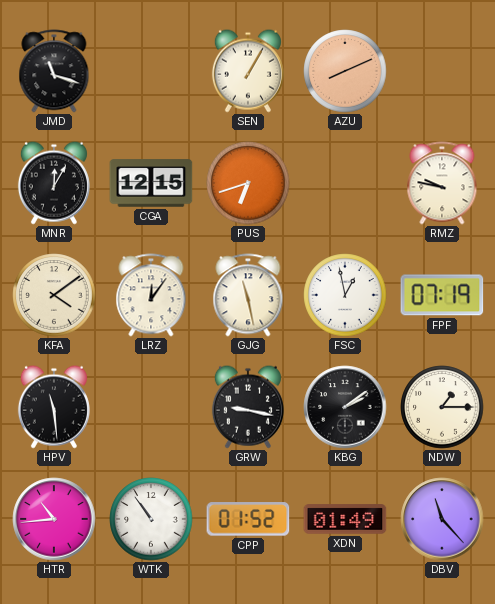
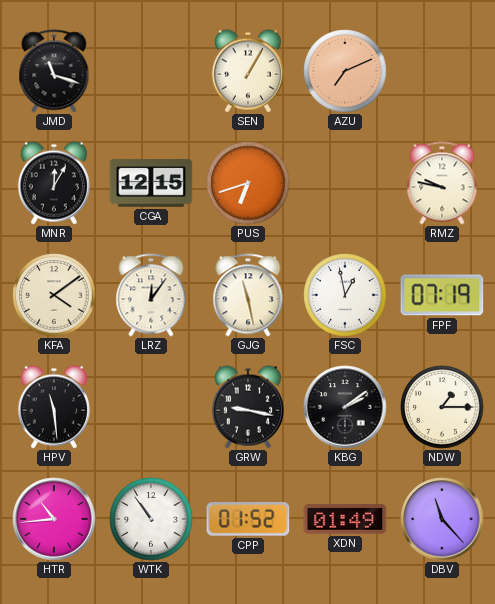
AZU: 8:11 -> 7:11 (345, 71)
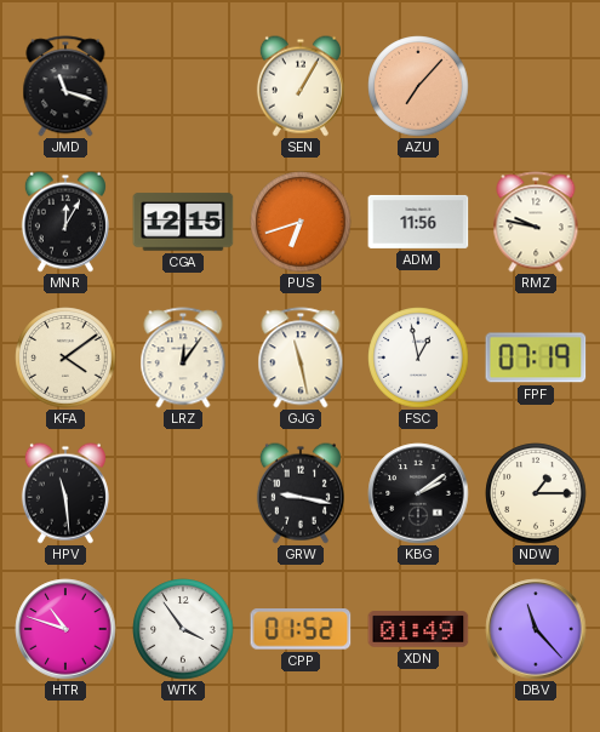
AZU: 7:11 -> 7:07 (418, 86)
ADM: none -> 11:56 (418, 222)
HTR: 10:44 -> 10:48 (65, 629)
WTK: 10:54 -> 3:54 (183, 629)
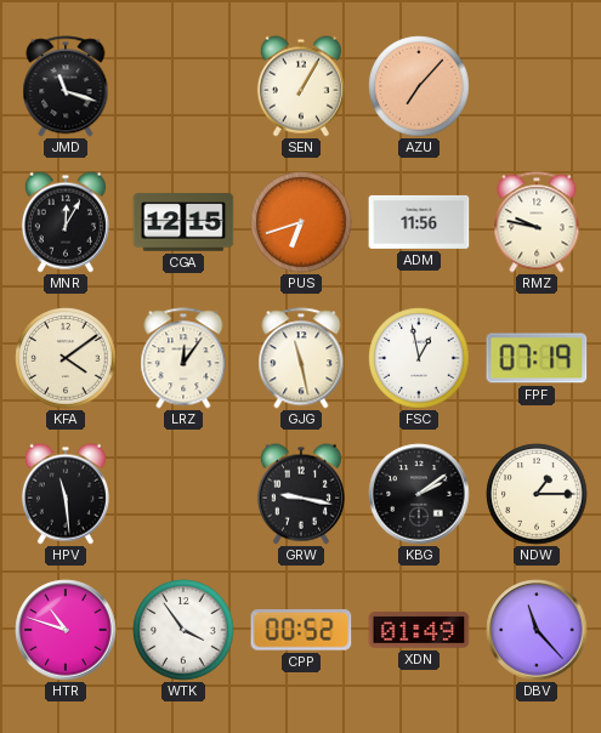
CPP: 01:52 -> 00:52 (301, 630)
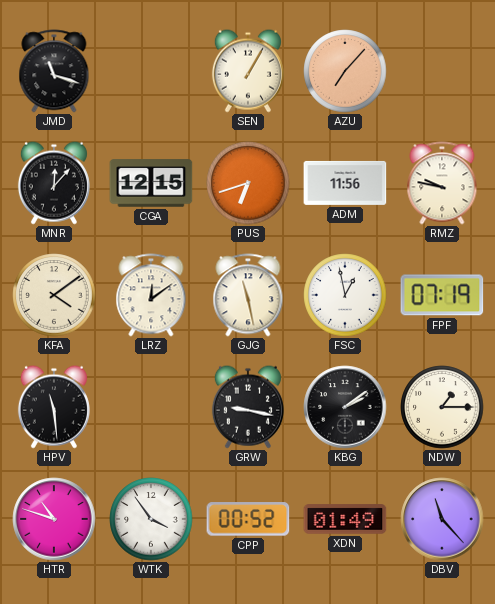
MNR: 12:05 -> 12:07 (54, 183)
LRZ: 12:06 -> 12:09 (151, 295)
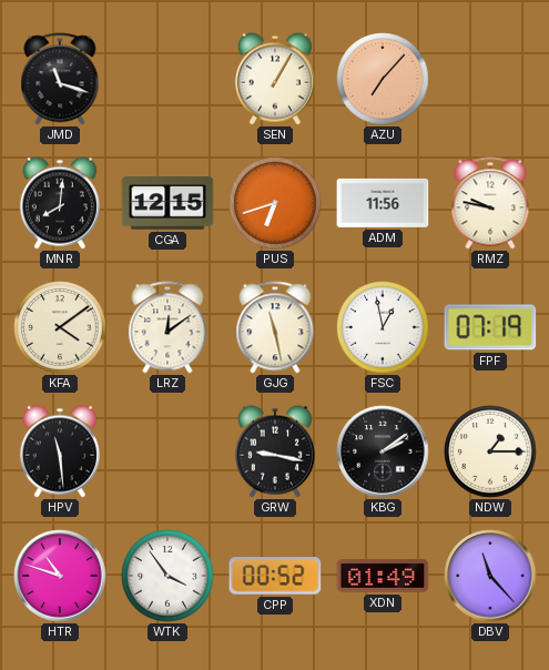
MNR: 12:07 -> 8:01 (60, 203)
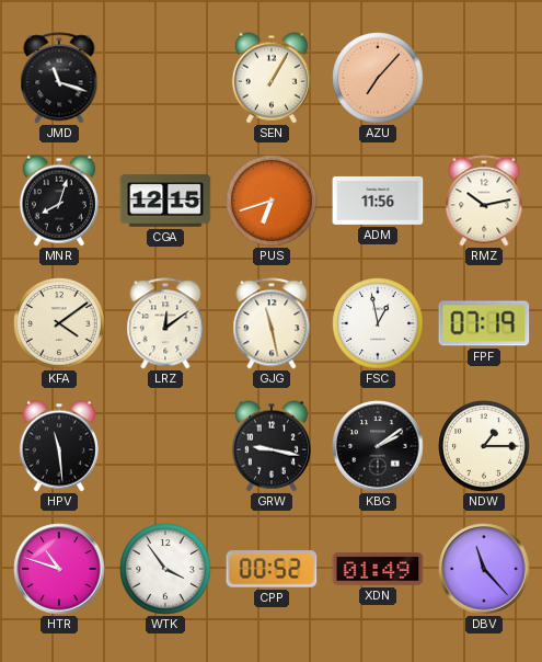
MNR: 8:01 -> 8:03 (59, 201)
RMZ: 9:47 -> 10:13 (484, 201)
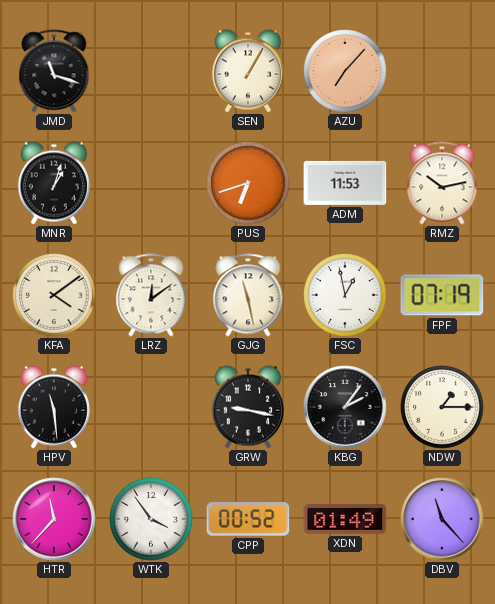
MNR: 8:03 -> 1:03 (54, 183)
CGA: 12:15 -> none (165, 201)
ADM: 11:56 -> 11:53 (345, 183)
KBG: 2:09 -> 2:06 (345, 407)
HTR: 10:48 -> 11:37 (54, 519)
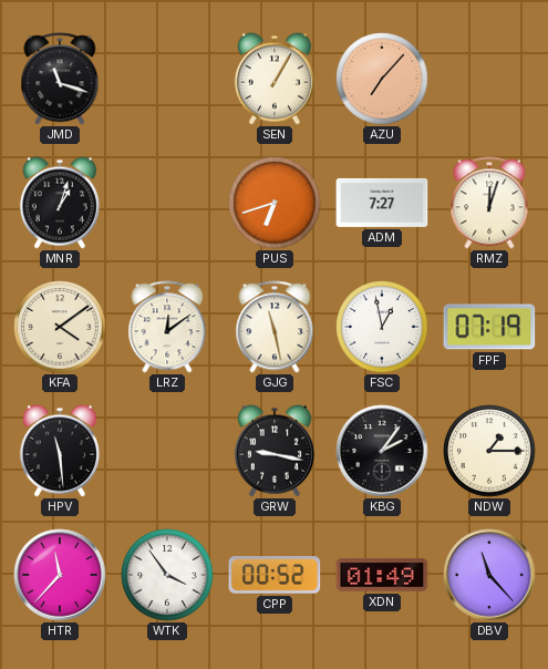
ADM: 11:53 -> 7:27 (382, 203)
RMZ: 10:13 -> 12:03 (489, 203)
